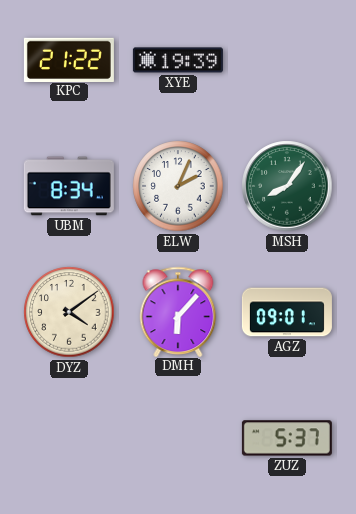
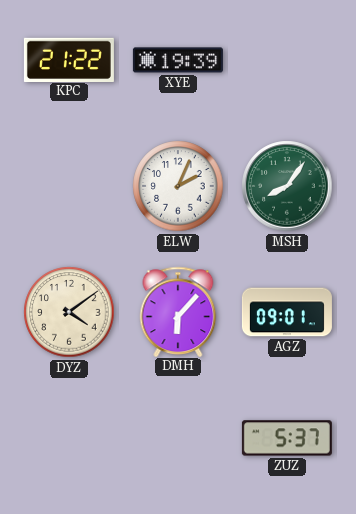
UBM: 8:34 -> none (69, 186)
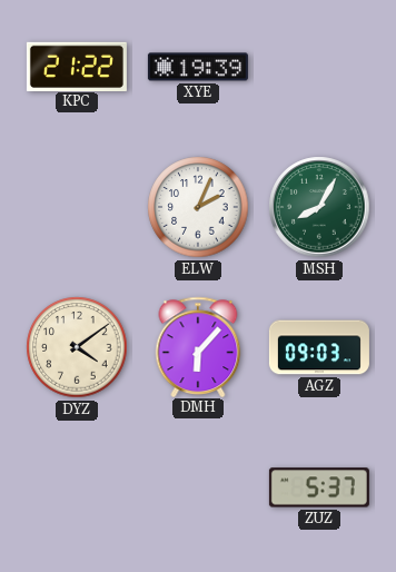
MSH: 8:06 -> 8:05 (319, 207)
AGZ: 09:01 -> 09:03 (319, 347)
